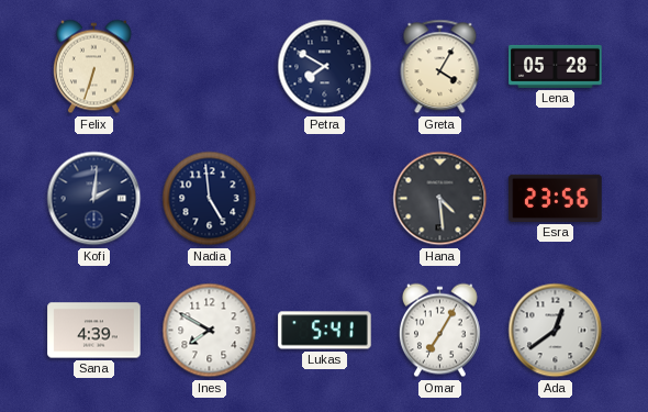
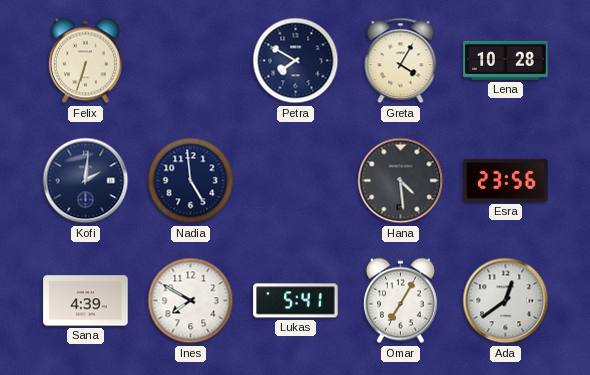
Lena: 05:28 -> 10:28 (506, 60)
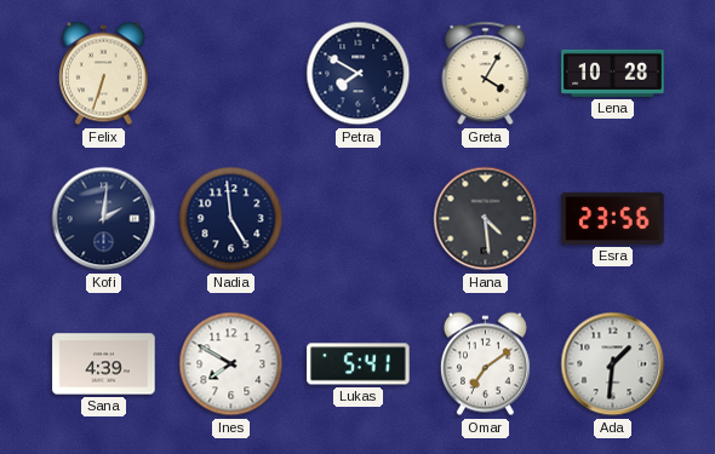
Omar: 7:05 -> 7:09 (485, 364)
Ada: 12:39 -> 1:31 (613, 364)
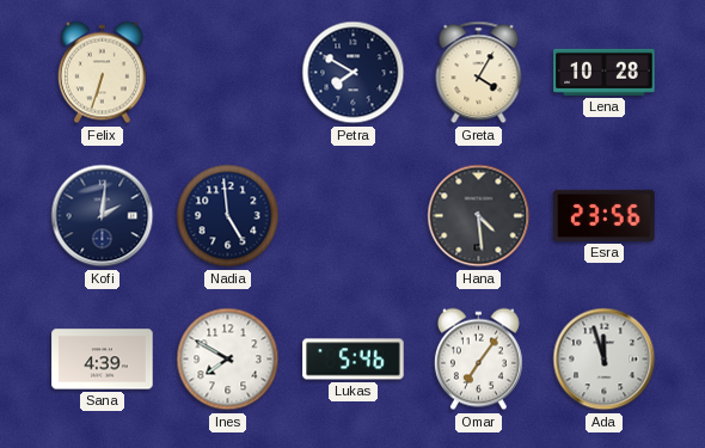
Lukas: 5:41 -> 5:46 (354, 360)
Omar: 7:09 -> 7:06 (478, 360)
Ada: 1:31 -> 11:57 (605, 360)
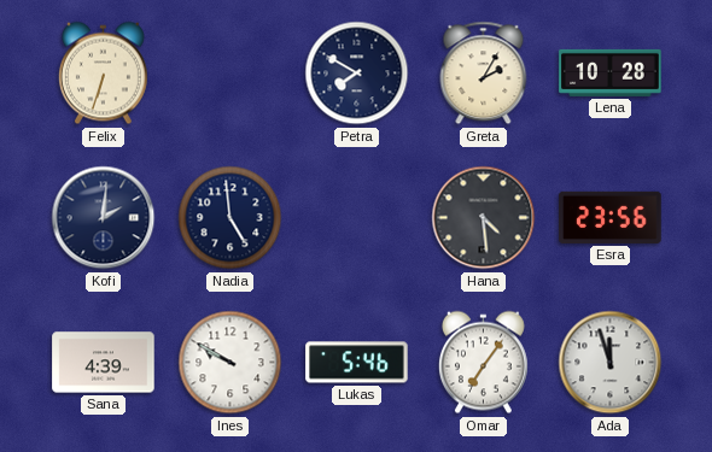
Greta: 4:05 -> 2:05 (484, 74)
Ines: 7:50 -> 9:50 (230, 363)
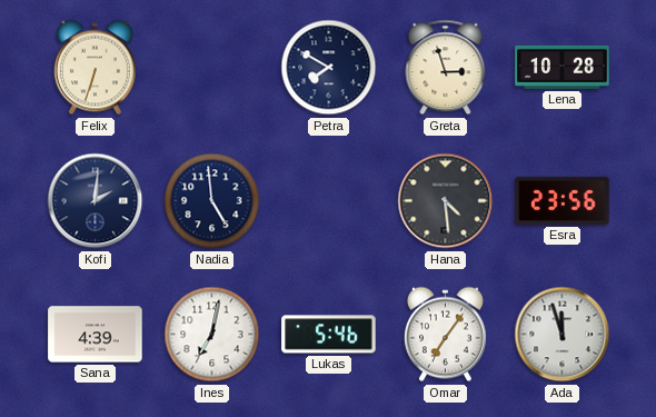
Greta: 2:05 -> 2:57 (446, 68)
Ines: 9:50 -> 7:02 (212, 335)
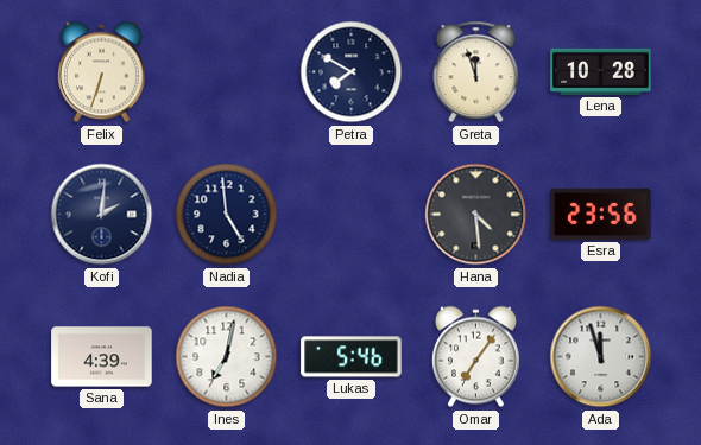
Greta: 2:57 -> 11:57 (476, 72)
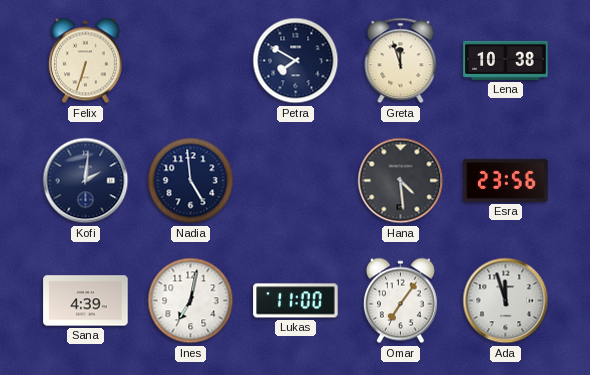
Lena: 10:28 -> 10:38 (506, 60)
Lukas: 5:46 -> 11:00 (296, 301)
